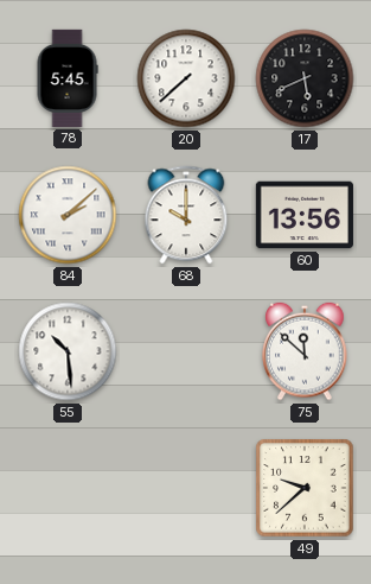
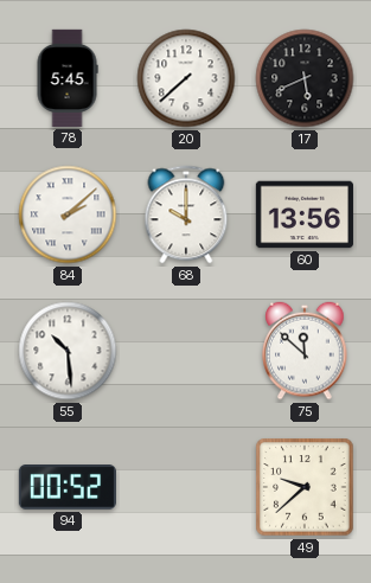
94: none -> 00:52 (68, 487)
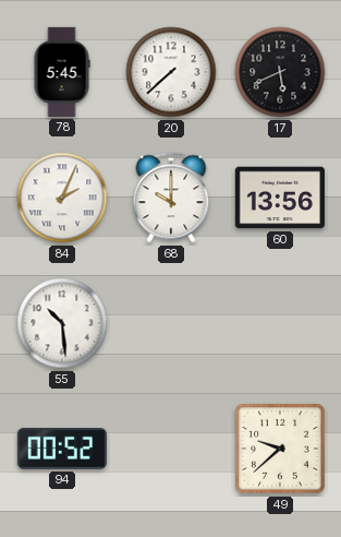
84: 2:08 -> 2:04 (62, 198)
75: 11:52 -> none (305, 351)
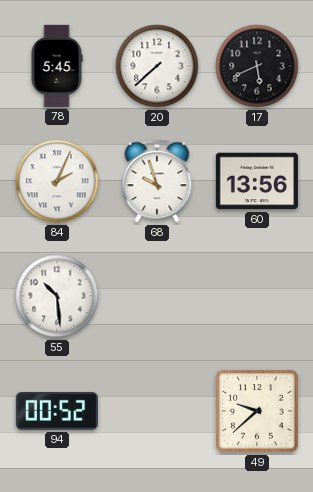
68: 10:00 -> 9:57 (157, 181)
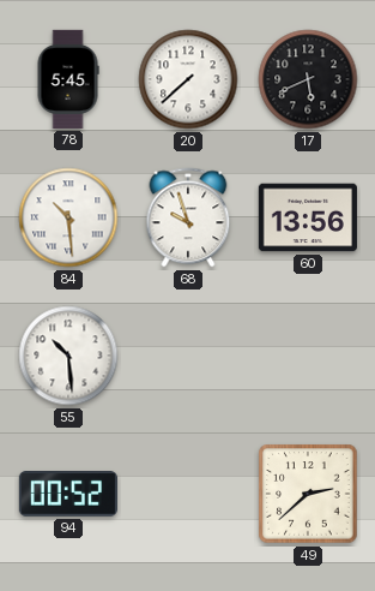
84: 2:04 -> 10:29 (68, 217)
49: 9:38 -> 2:38 (308, 494)
